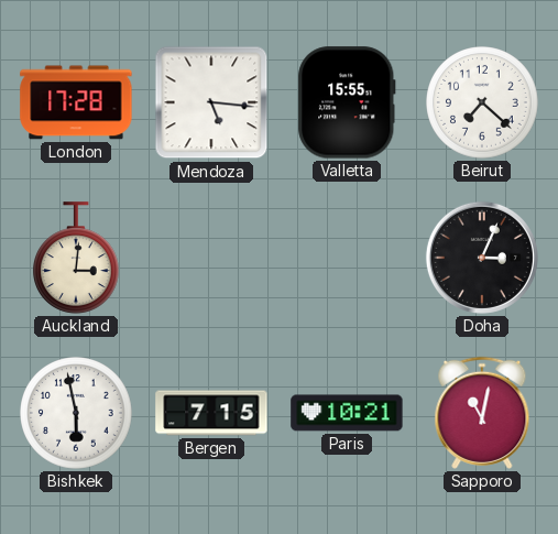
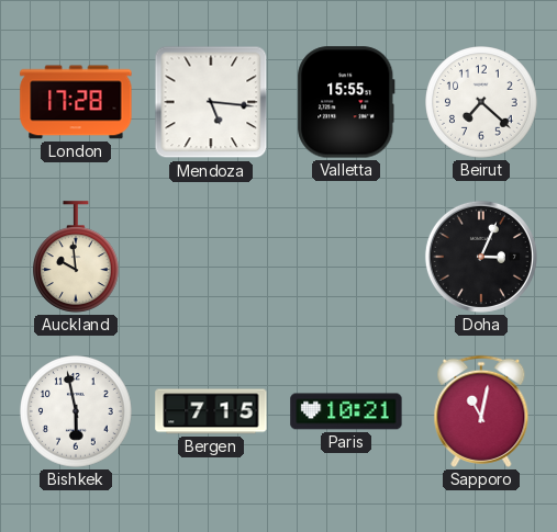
Auckland: 3:01 -> 9:59 (77, 257)
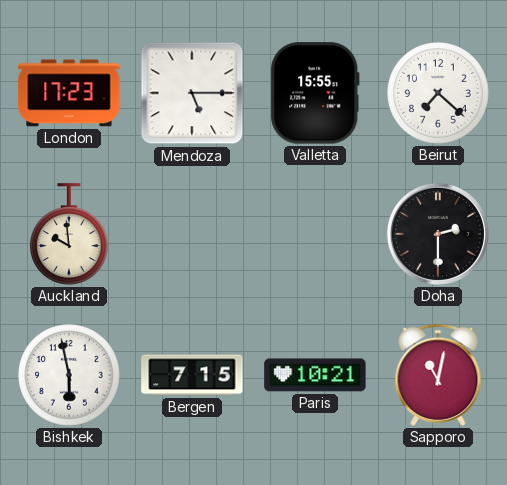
London: 17:28 -> 17:23 (69, 93)
Mendoza: 5:16 -> 5:15 (192, 93)
Doha: 3:04 -> 2:30 (438, 234)
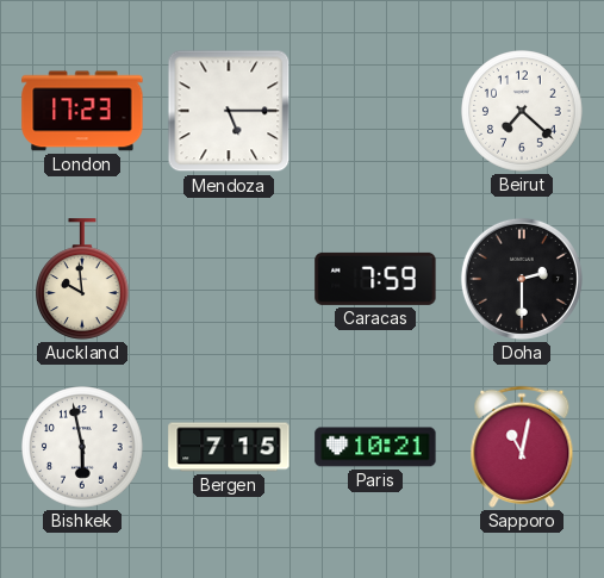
Valletta: 15:55 -> none (315, 93)
Caracas: none -> 7:59 (375, 279)
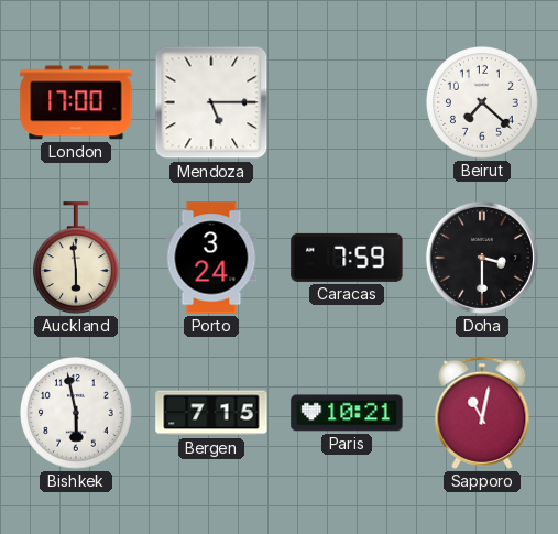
London: 17:23 -> 17:00 (76, 102)
Auckland: 9:59 -> 5:59 (77, 258)
Porto: none -> 3:24 (211, 258)
Doha: 2:30 -> 3:30 (482, 258)
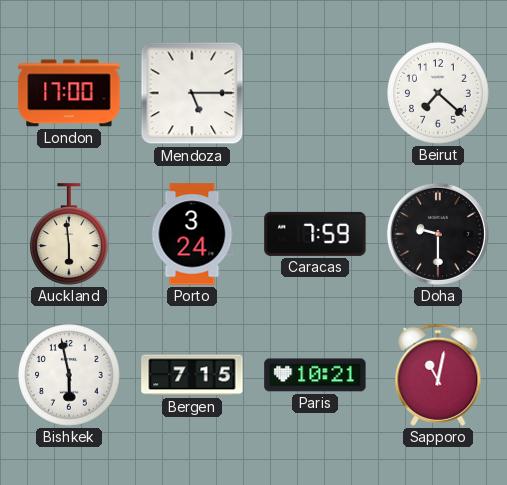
Doha: 3:30 -> 9:30 (438, 234)
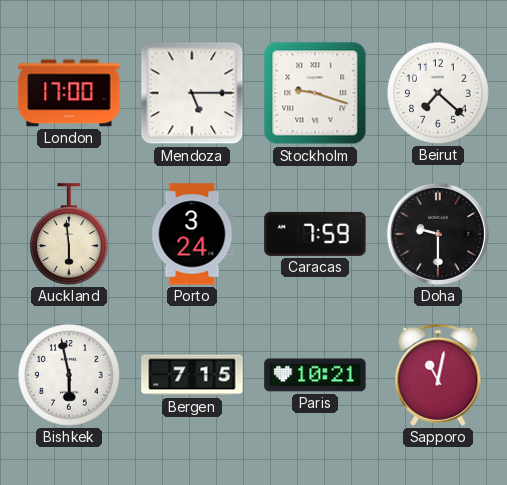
Stockholm: none -> 9:18 (315, 93)
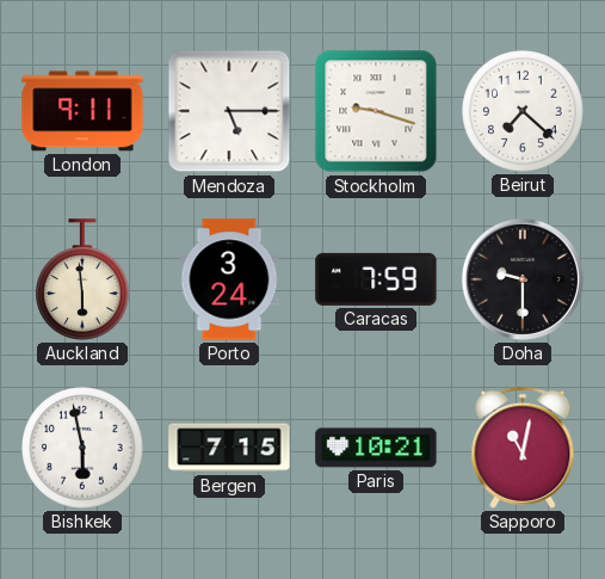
London: 17:00 -> 9:11 (82, 111)
